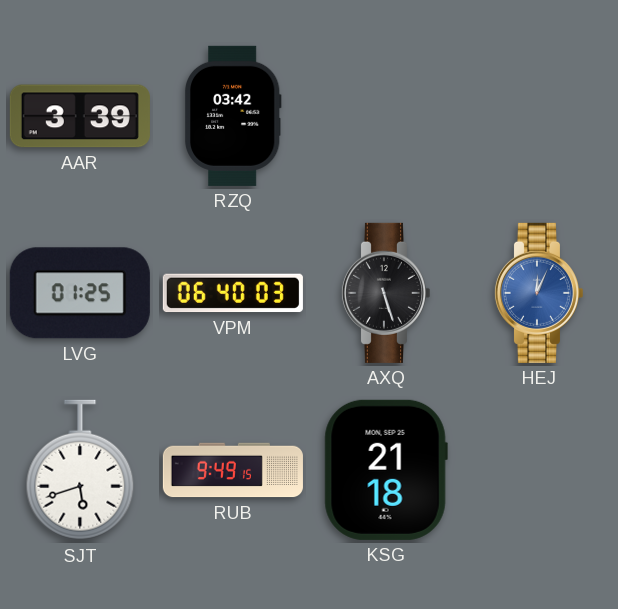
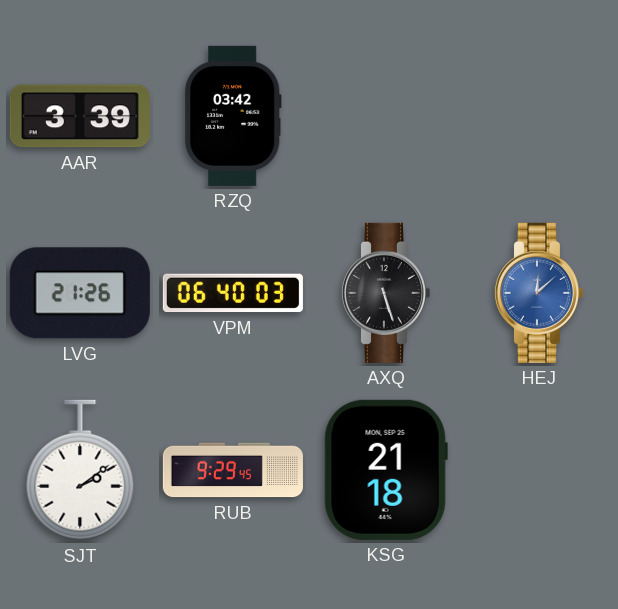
LVG: 01:25 -> 21:26 (80, 293)
HEJ: 12:04 -> 12:08 (538, 293)
SJT: 5:42 -> 2:09 (80, 470)
RUB: 9:49 -> 9:29 (233, 470)
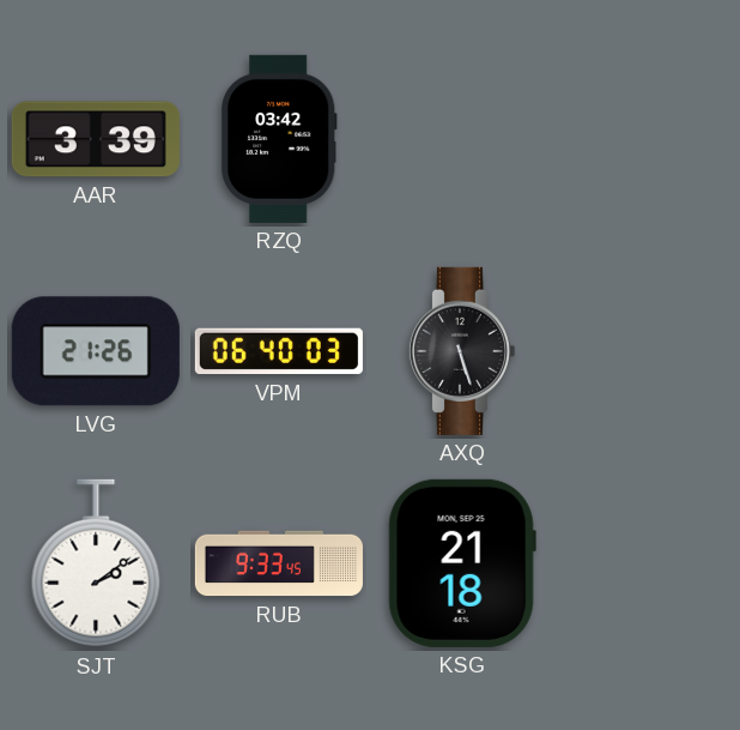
HEJ: 12:08 -> none (538, 293)
RUB: 9:29 -> 9:33 (279, 563)
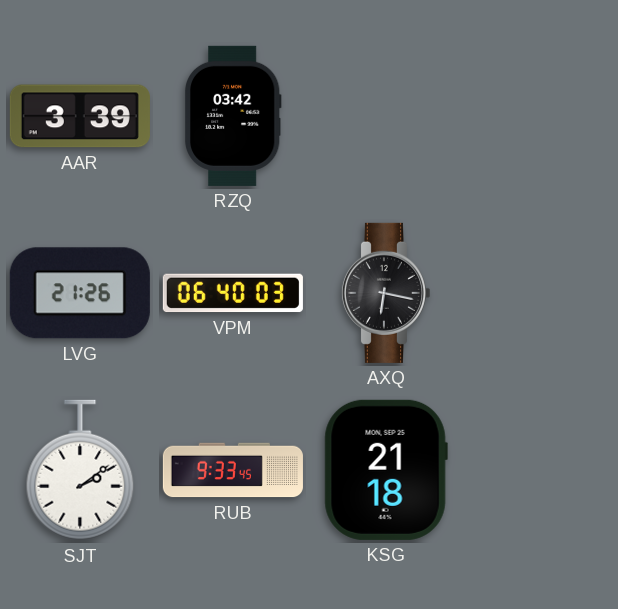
AXQ: 5:27 -> 6:17 (385, 293)
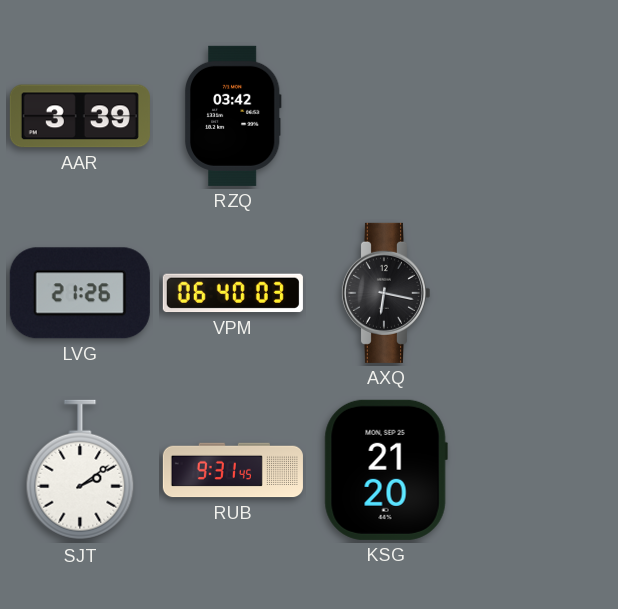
RUB: 9:33 -> 9:31 (233, 470)
KSG: 21:18 -> 21:20 (386, 470)
